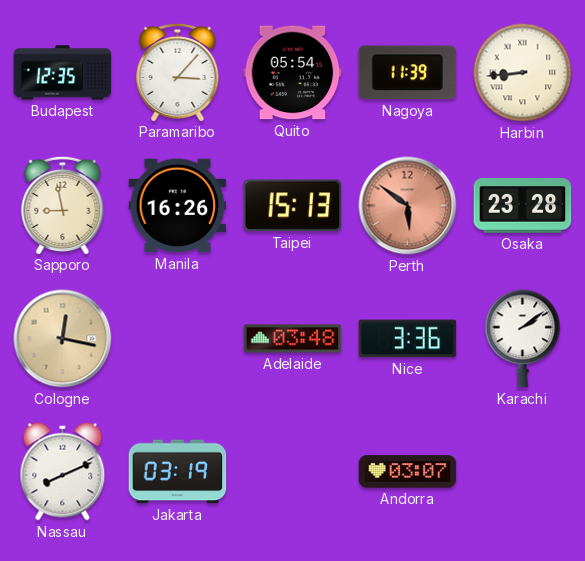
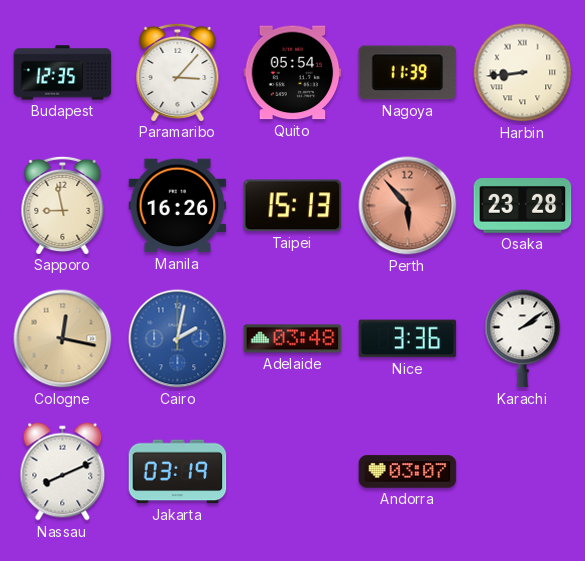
Perth: 5:51 -> 5:53 (408, 206)
Cairo: none -> 2:02 (178, 339)
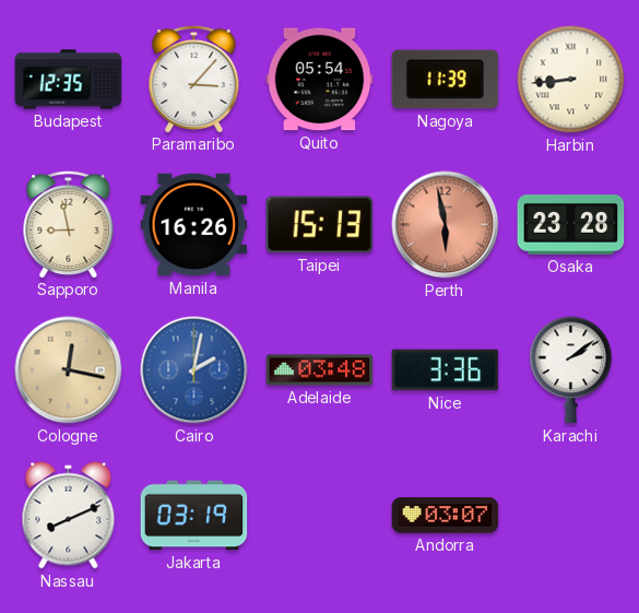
Perth: 5:53 -> 5:58 (446, 225)
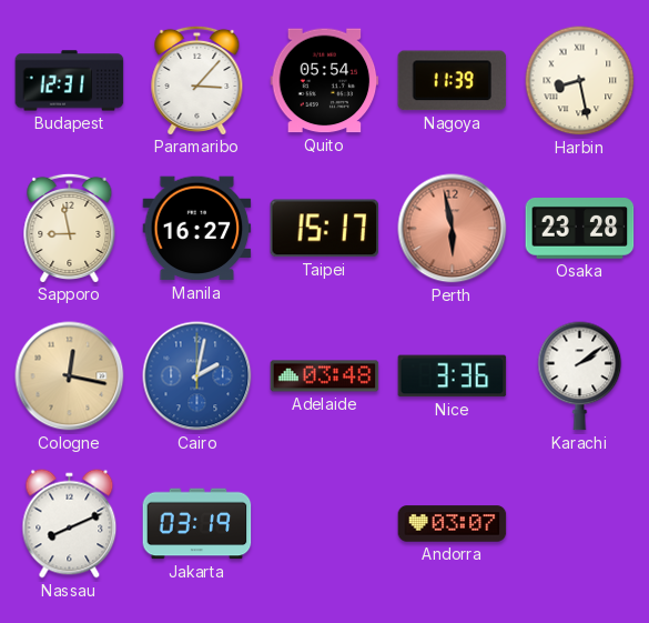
Budapest: 12:35 -> 12:31 (70, 81)
Harbin: 8:44 -> 8:28 (580, 81)
Manila: 16:26 -> 16:27 (197, 229)
Taipei: 15:13 -> 15:17 (325, 229)
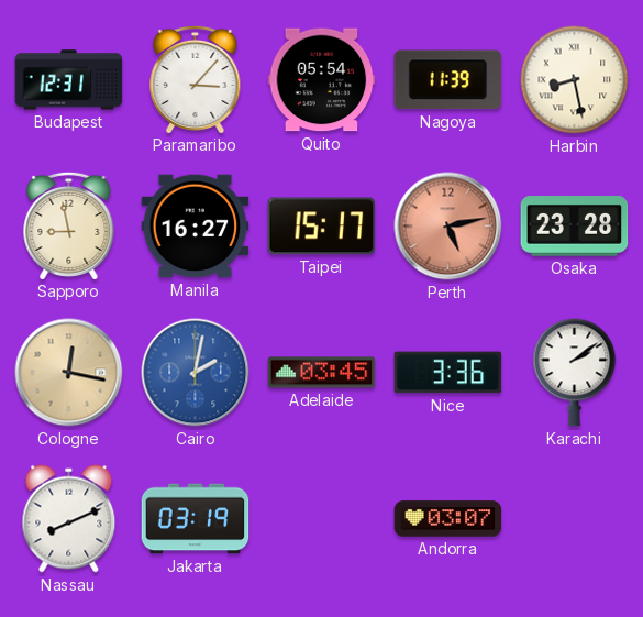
Perth: 5:58 -> 5:13 (448, 227)
Adelaide: 03:48 -> 03:45 (322, 373)
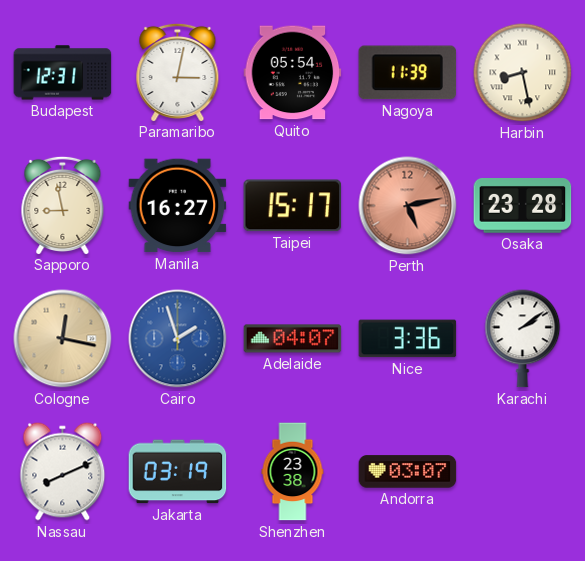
Paramaribo: 3:07 -> 3:02 (178, 72)
Cairo: 2:02 -> 1:57 (178, 339)
Adelaide: 03:45 -> 04:07 (293, 339)
Shenzhen: none -> 23:38 (293, 472)
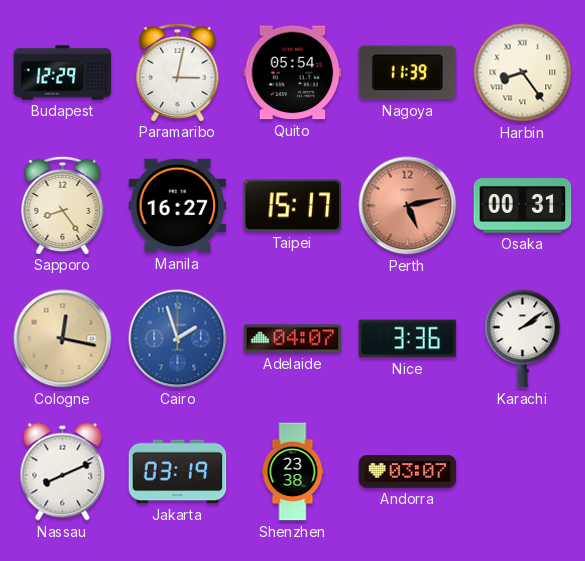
Budapest: 12:31 -> 12:29 (63, 73)
Harbin: 8:28 -> 8:24 (523, 73)
Sapporo: 8:58 -> 8:24 (63, 205)
Osaka: 23:28 -> 00:31 (523, 206)
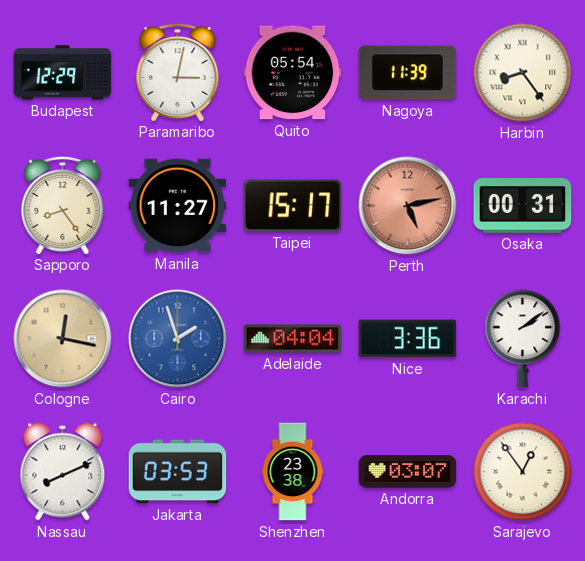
Manila: 16:27 -> 11:27 (178, 206)
Adelaide: 04:07 -> 04:04 (293, 339)
Jakarta: 03:19 -> 03:53 (178, 472)
Sarajevo: none -> 12:54 (523, 472)
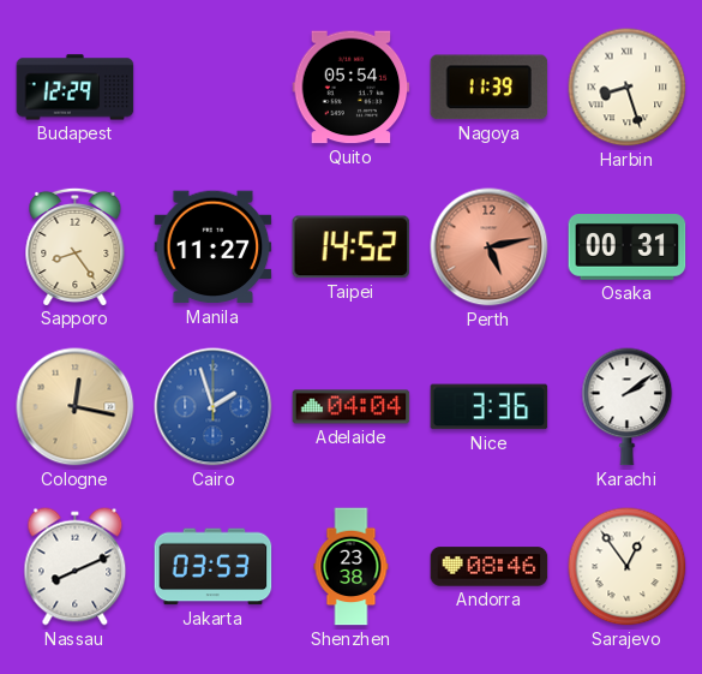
Paramaribo: 3:02 -> none (178, 72)
Harbin: 8:24 -> 8:27 (628, 88)
Taipei: 15:17 -> 14:52 (352, 247)
Andorra: 03:07 -> 08:46 (490, 567)
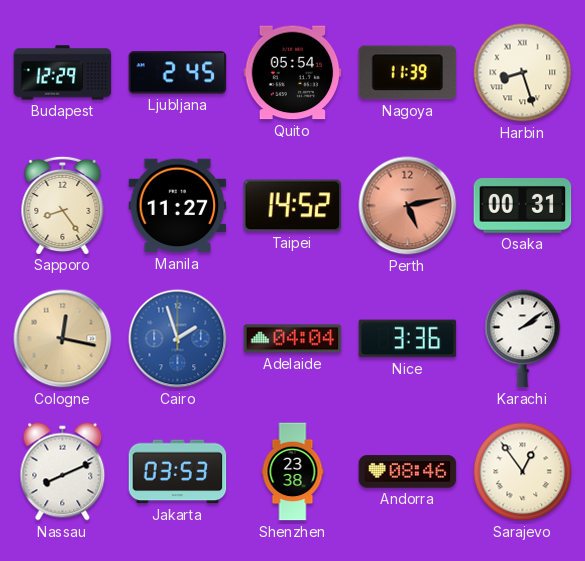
Ljubljana: none -> 2:45 (178, 73)
